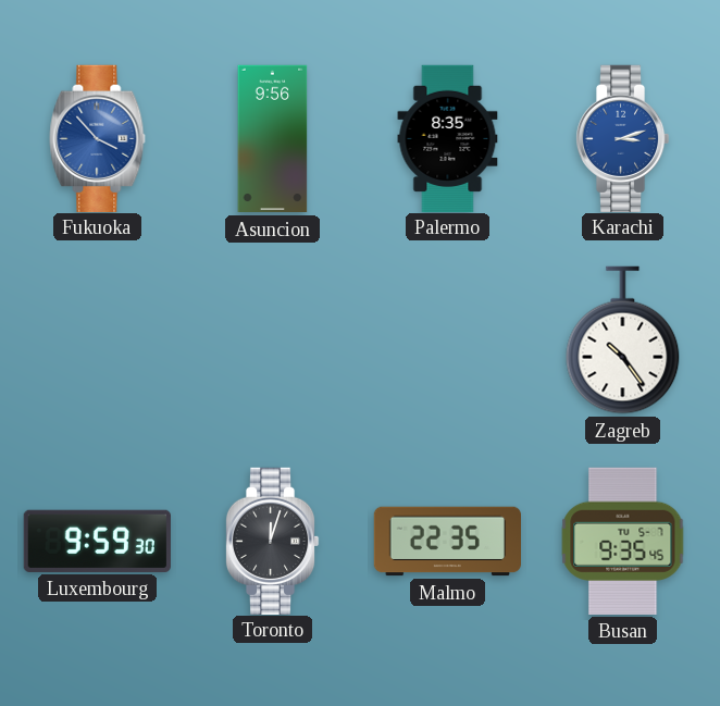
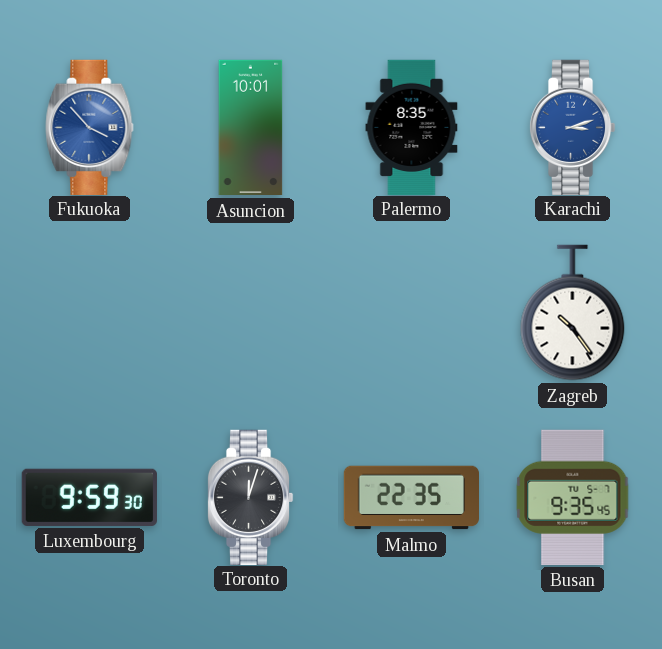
Asuncion: 9:56 -> 10:01 (251, 128)
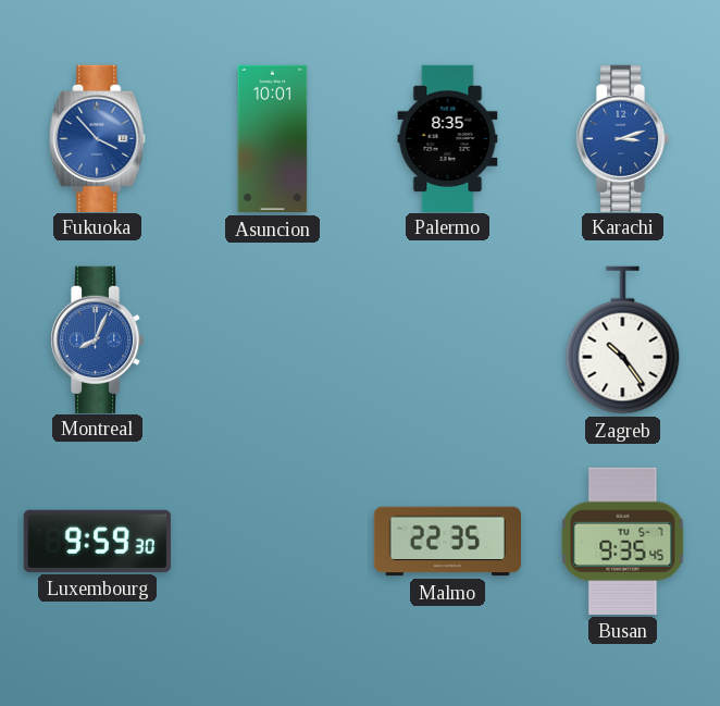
Montreal: none -> 8:04 (97, 339)
Toronto: 12:03 -> none (250, 497)
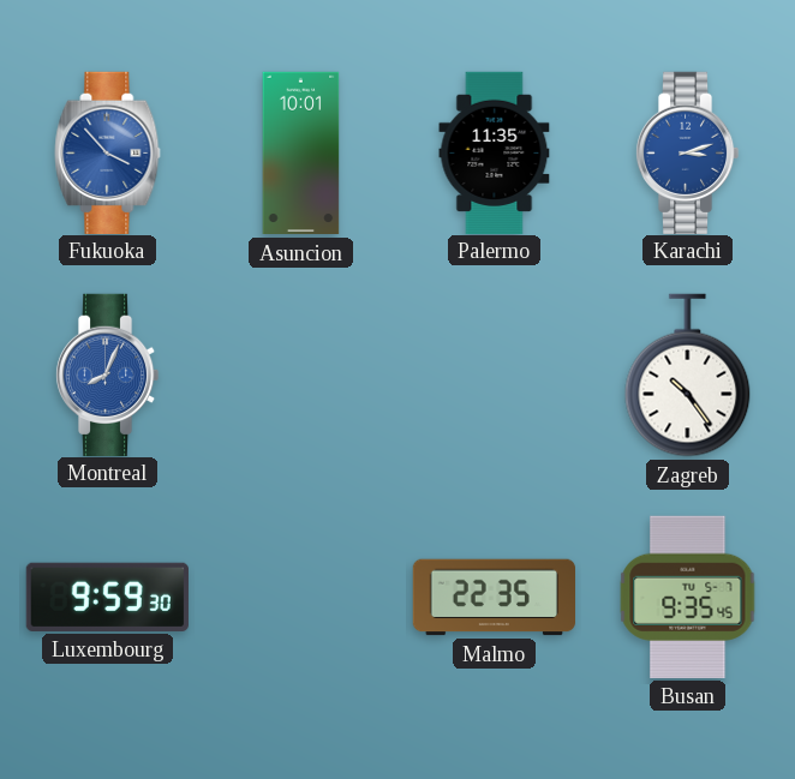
Palermo: 8:35 -> 11:35 (495, 152)
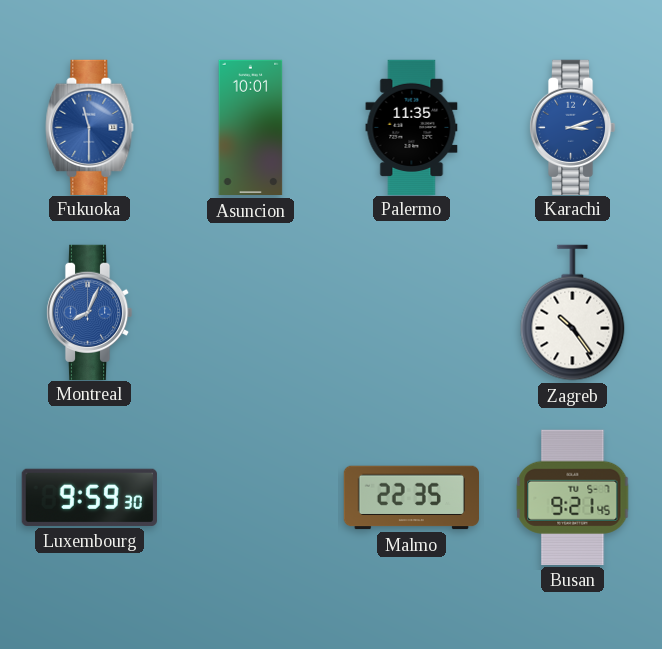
Fukuoka: 3:53 -> 11:30 (90, 127)
Busan: 9:35 -> 9:21 (573, 497)
